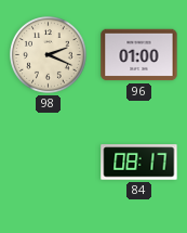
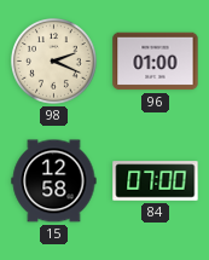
15: none -> 12:58 (54, 181)
84: 08:17 -> 07:00 (156, 181)
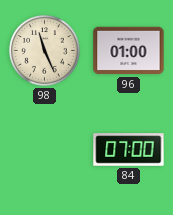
98: 2:19 -> 11:26 (45, 51)
15: 12:58 -> none (54, 181)
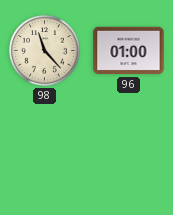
98: 11:26 -> 11:23 (45, 51)
84: 07:00 -> none (129, 150)
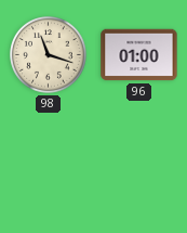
98: 11:23 -> 11:18 (49, 55)
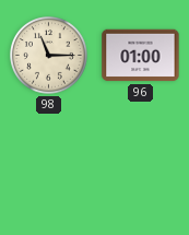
98: 11:18 -> 11:15 (49, 56)
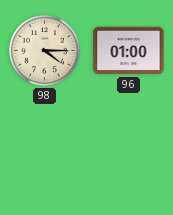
98: 11:15 -> 4:15 (45, 51)
